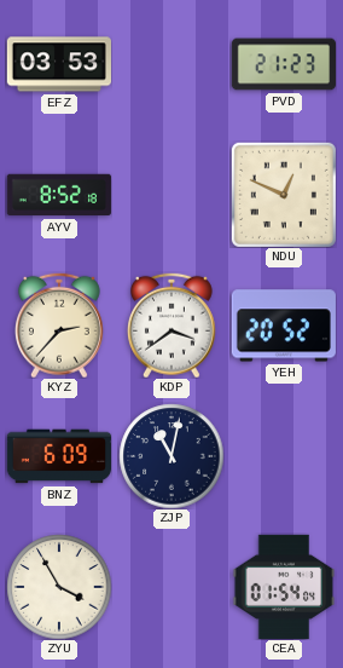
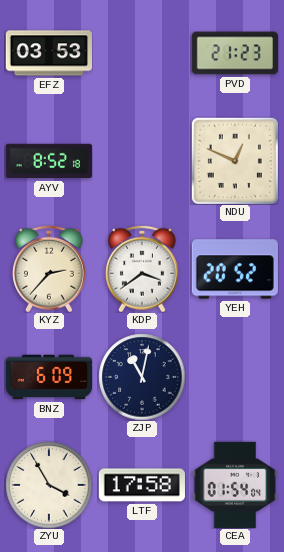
LTF: none -> 17:58 (142, 485)
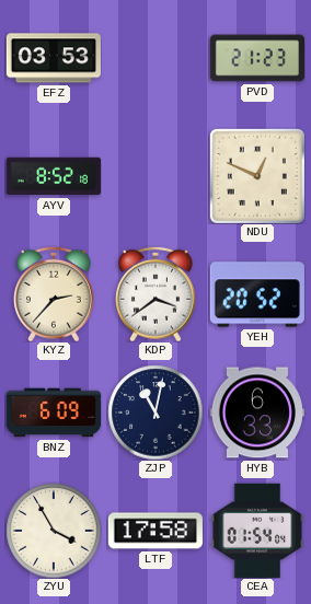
HYB: none -> 6:33 (257, 413)
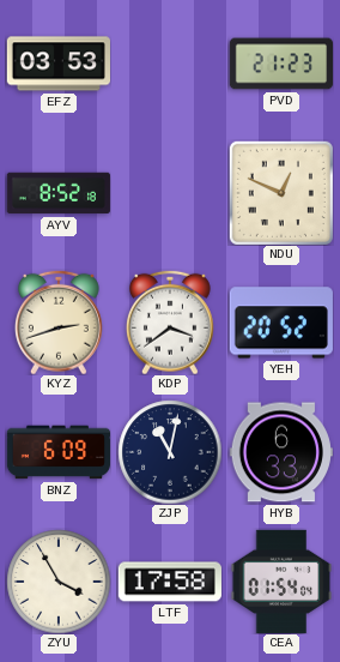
KYZ: 2:37 -> 2:42 (59, 323)
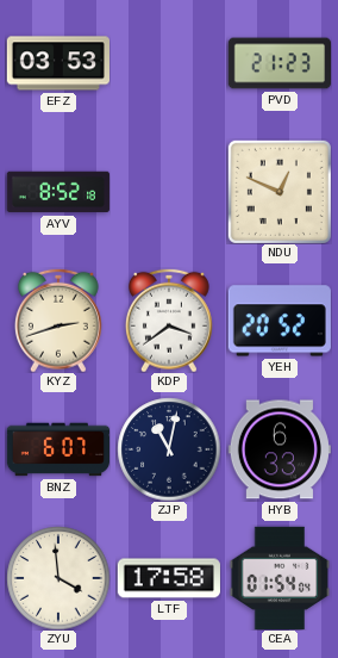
BNZ: 6:09 -> 6:07 (57, 449)
ZYU: 3:55 -> 3:59 (58, 578)
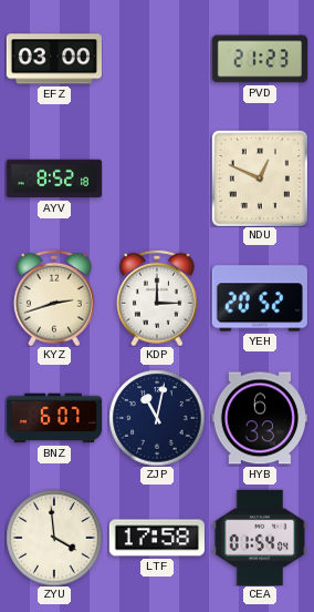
EFZ: 03:53 -> 03:00 (53, 59)
KDP: 3:39 -> 3:00 (157, 298)
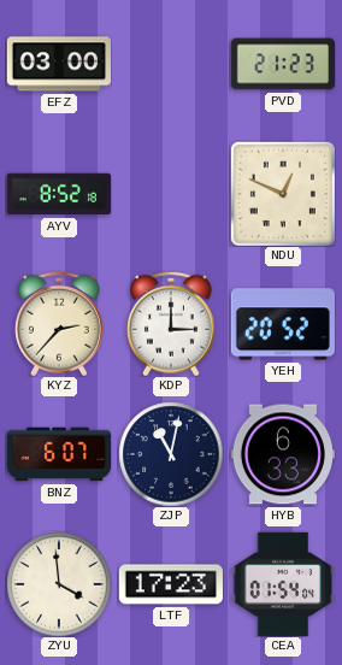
KYZ: 2:42 -> 2:37 (59, 324)
LTF: 17:58 -> 17:23 (171, 584)
